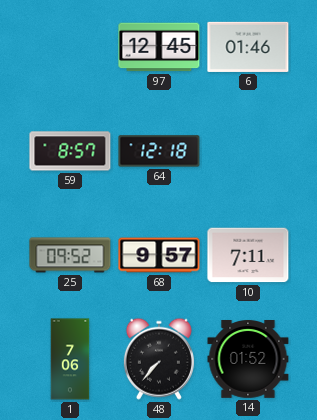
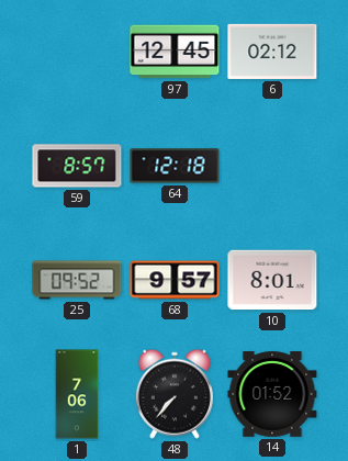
6: 01:46 -> 02:12 (272, 52)
10: 7:11 -> 8:01 (272, 280)
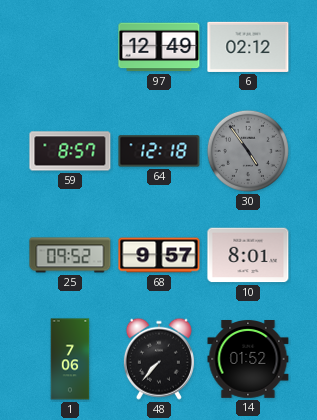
97: 12:45 -> 12:49 (159, 47)
30: none -> 4:54 (248, 151)
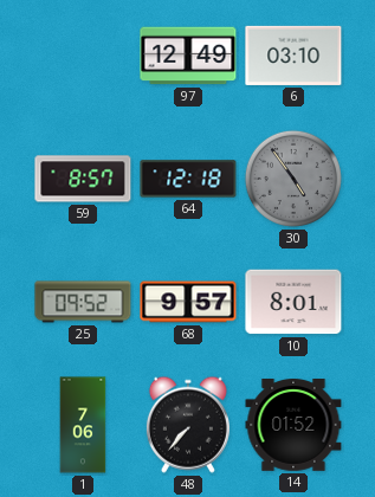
6: 02:12 -> 03:10 (293, 56)
